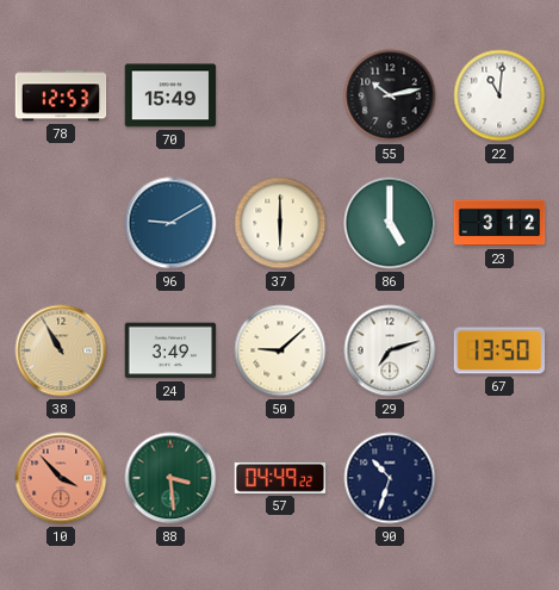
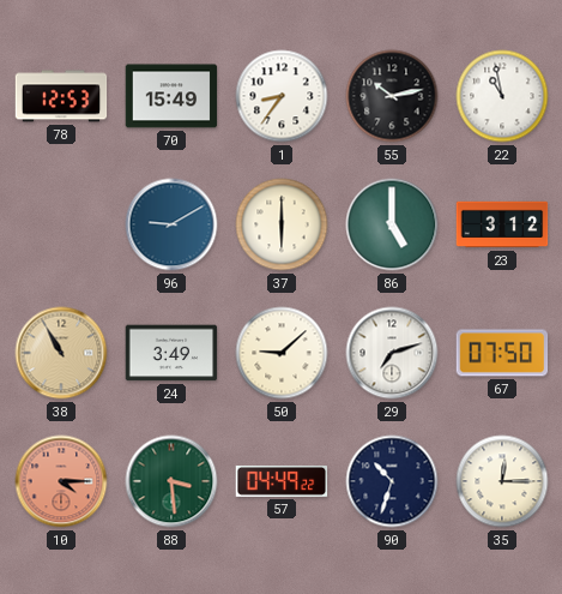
1: none -> 8:36 (282, 96)
22: 11:01 -> 10:58 (502, 96)
67: 13:50 -> 07:50 (502, 353)
10: 3:53 -> 4:15 (61, 481)
35: none -> 12:15 (502, 481)
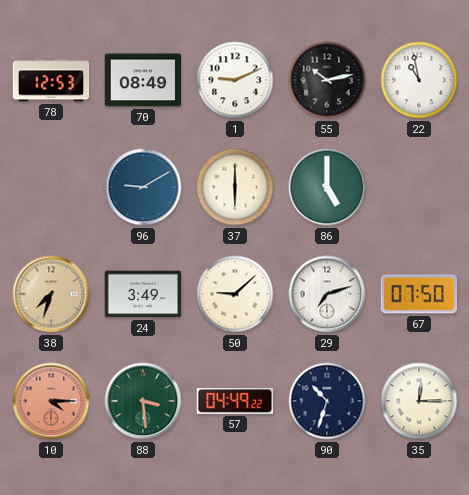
70: 15:49 -> 08:49 (143, 80)
1: 8:36 -> 9:11 (235, 80)
23: 3:12 -> none (502, 224)
38: 10:55 -> 7:33 (51, 294)
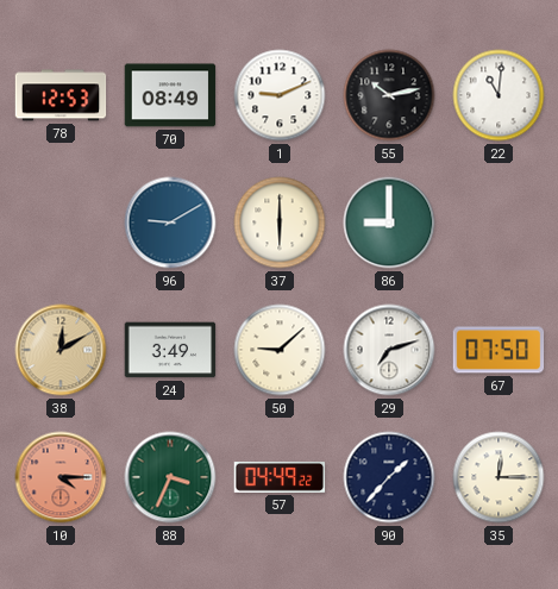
22: 10:58 -> 11:01 (499, 95)
86: 5:00 -> 9:00 (389, 223)
38: 7:33 -> 12:10 (61, 350)
88: 3:29 -> 3:34 (170, 477)
90: 10:33 -> 1:37 (389, 477)
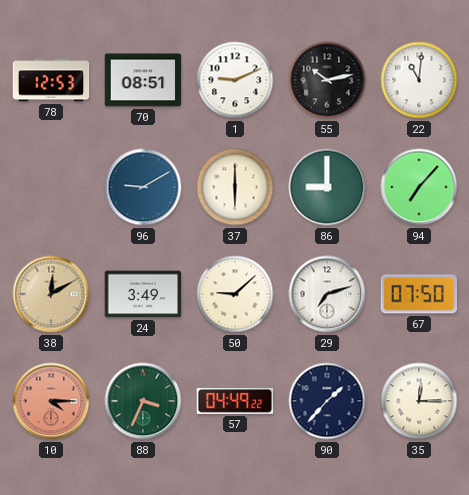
70: 08:49 -> 08:51 (143, 80)
94: none -> 7:07 (419, 187)
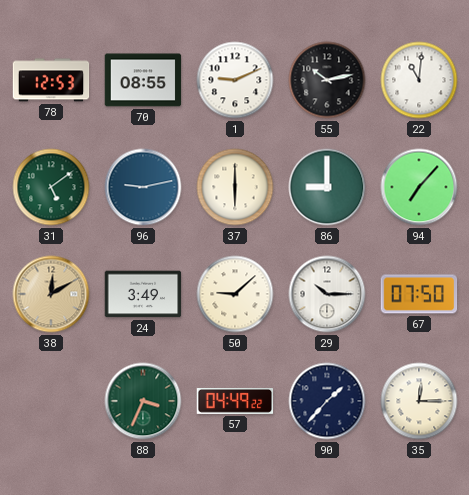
70: 08:51 -> 08:55 (143, 80)
31: none -> 5:09 (51, 187)
96: 9:10 -> 9:13 (143, 187)
29: 7:12 -> 10:15 (327, 294)
10: 4:15 -> none (51, 401)
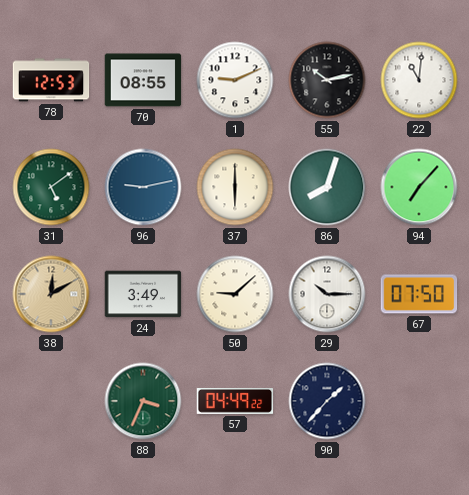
86: 9:00 -> 8:03 (327, 187)
35: 12:15 -> none (419, 401)
